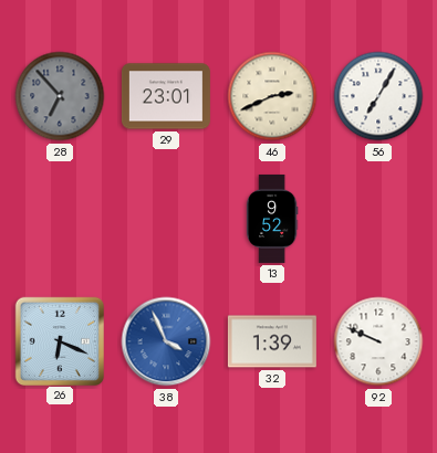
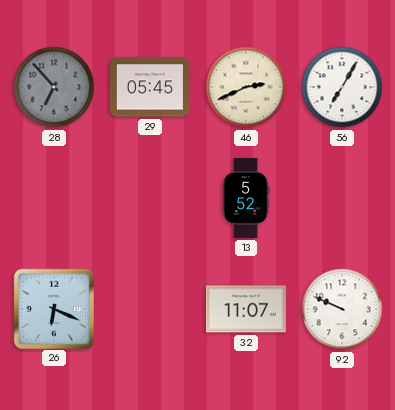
29: 23:01 -> 05:45 (150, 87)
13: 9:52 -> 5:52 (246, 198)
38: 3:56 -> none (166, 341)
32: 1:39 -> 11:07 (246, 309)
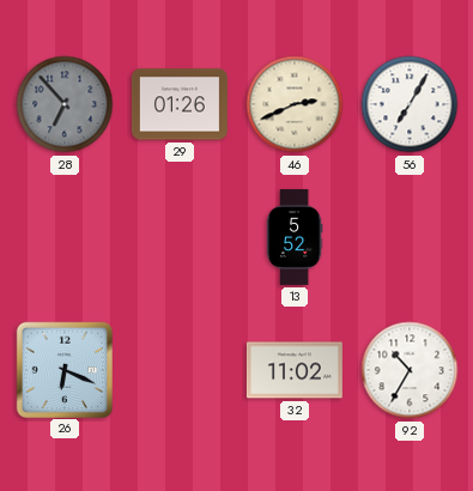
29: 05:45 -> 01:26 (180, 104)
32: 11:07 -> 11:02 (295, 370)
92: 9:49 -> 10:35 (410, 370)
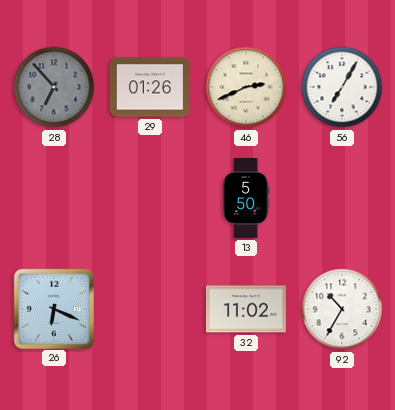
13: 5:52 -> 5:50 (246, 198)
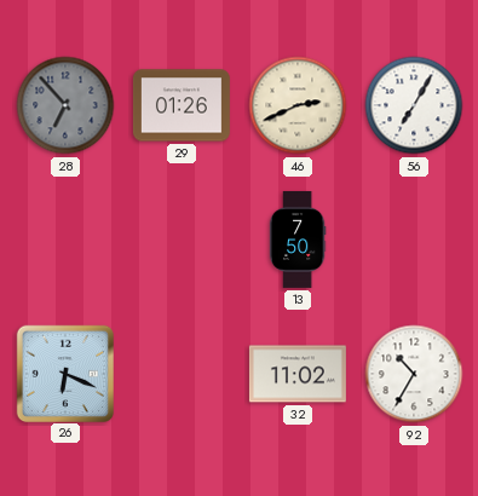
13: 5:50 -> 7:50 (298, 240)
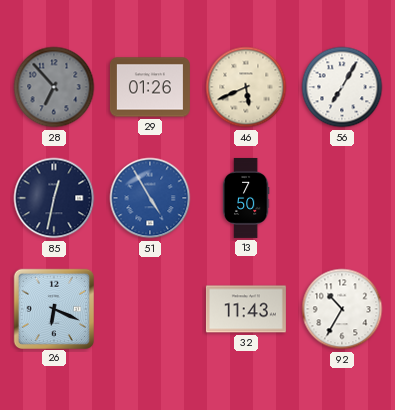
46: 2:41 -> 5:41 (246, 87)
85: none -> 12:32 (54, 198)
51: none -> 4:55 (150, 198)
32: 11:02 -> 11:43 (246, 309)
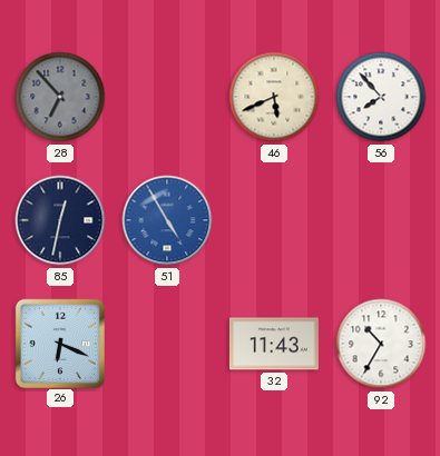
29: 01:26 -> none (150, 87)
56: 7:05 -> 7:53 (381, 97)
13: 7:50 -> none (246, 198)
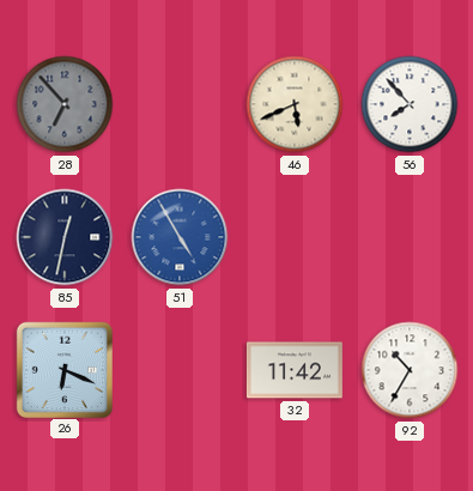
32: 11:43 -> 11:42 (295, 370)
